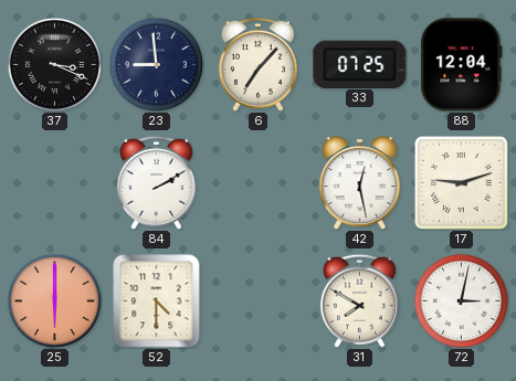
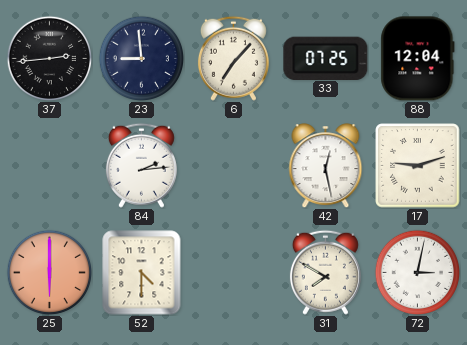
37: 3:19 -> 2:44 (49, 58)
84: 2:10 -> 2:14 (141, 165)
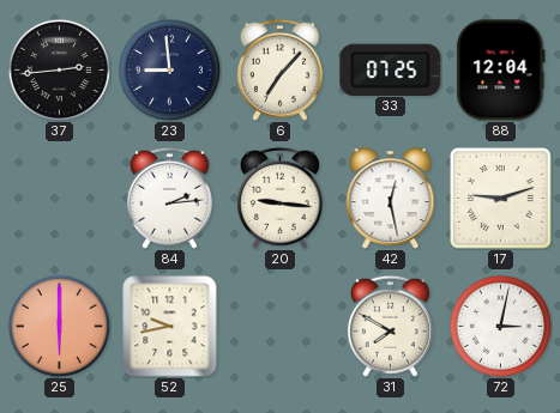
20: none -> 9:16 (279, 198)
52: 4:30 -> 9:43 (170, 327)
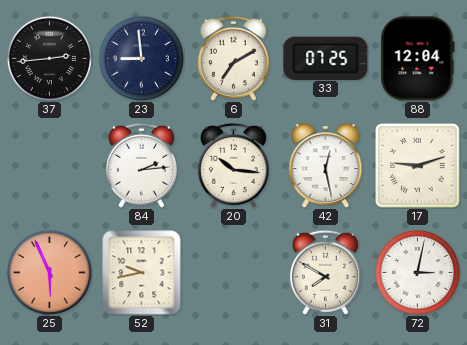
6: 7:07 -> 7:10 (233, 58)
20: 9:16 -> 10:16 (233, 165)
25: 6:00 -> 5:56 (49, 272)
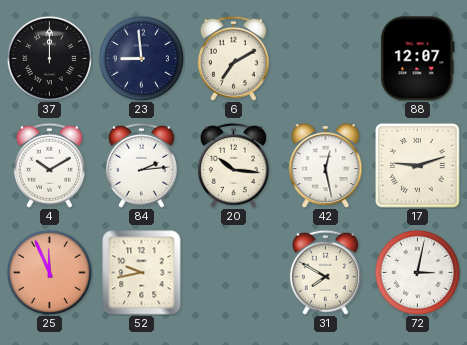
37: 2:44 -> 12:00 (49, 58)
33: 07:25 -> none (326, 58)
88: 12:04 -> 12:07 (418, 59)
4: none -> 10:10 (49, 165)
25: 5:56 -> 11:56 (49, 272)
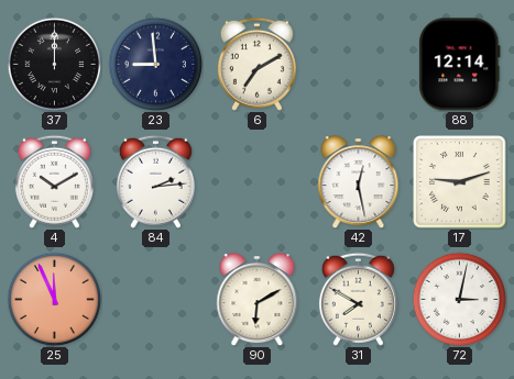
88: 12:07 -> 12:14 (460, 65)
20: 10:16 -> none (233, 165)
52: 9:43 -> none (142, 273)
90: none -> 6:10 (258, 300)
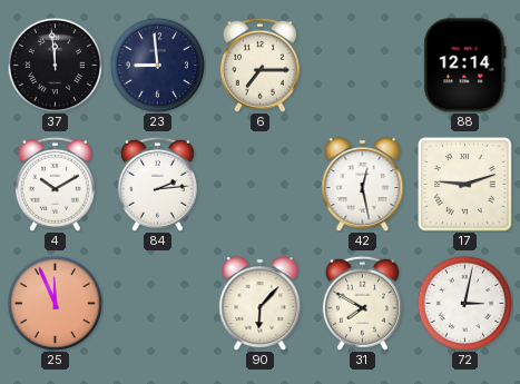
37: 12:00 -> 11:59 (55, 65)
6: 7:10 -> 7:15 (259, 65)
90: 6:10 -> 6:07 (261, 304)
